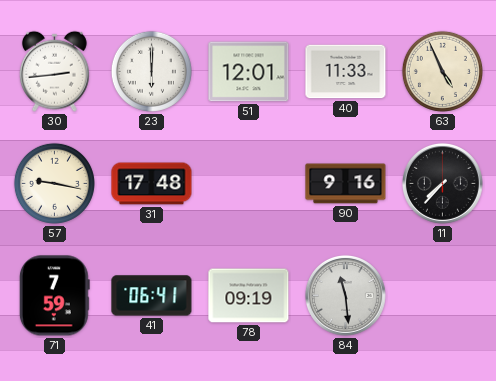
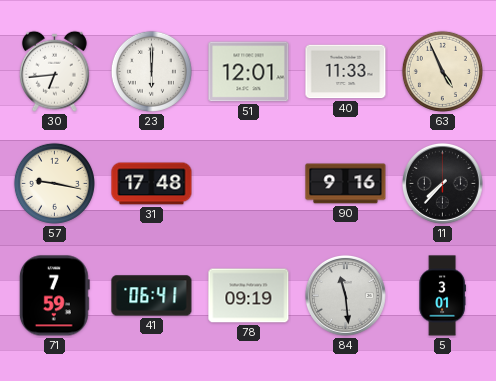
30: 2:44 -> 6:44 (54, 71)
5: none -> 3:01 (442, 296)
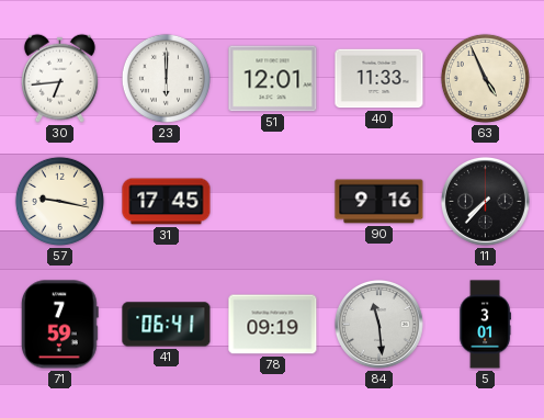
31: 17:48 -> 17:45 (167, 202)
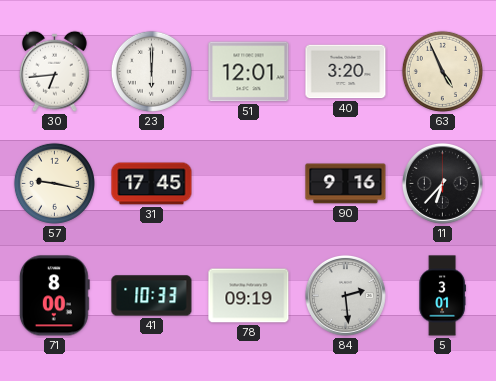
40: 11:33 -> 3:20 (346, 72)
11: 7:37 -> 6:37 (442, 183)
71: 7:59 -> 8:00 (54, 296)
41: 06:41 -> 10:33 (152, 296)
84: 11:29 -> 2:29 (345, 295)
